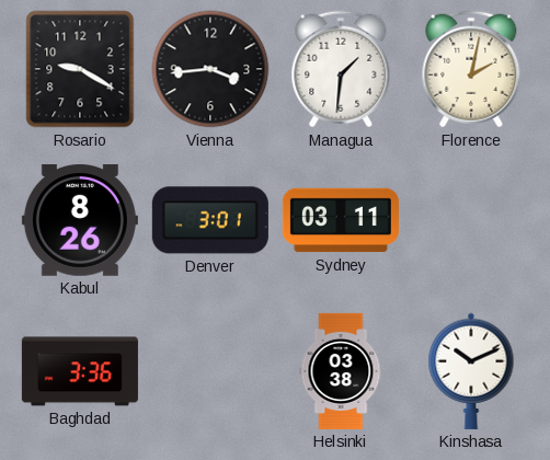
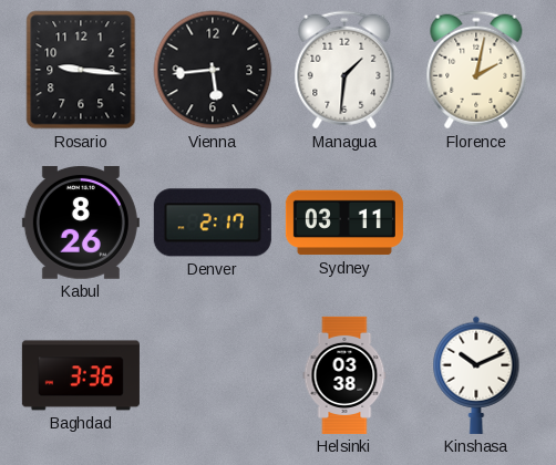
Rosario: 9:20 -> 9:16 (81, 70)
Vienna: 3:44 -> 5:44 (213, 70)
Denver: 3:01 -> 2:17 (213, 223)
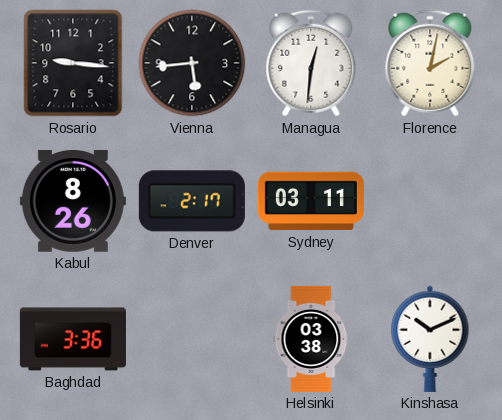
Managua: 1:31 -> 12:31 (311, 63)
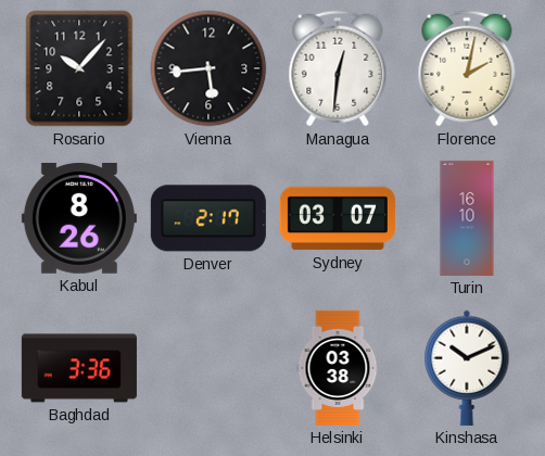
Rosario: 9:16 -> 10:07 (79, 68)
Sydney: 03:11 -> 03:07 (338, 218)
Turin: none -> 16:10 (467, 218)
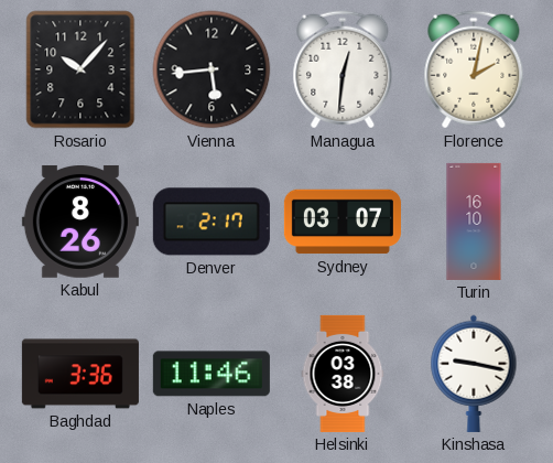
Naples: none -> 11:46 (212, 374)
Kinshasa: 10:11 -> 9:17 (474, 374)
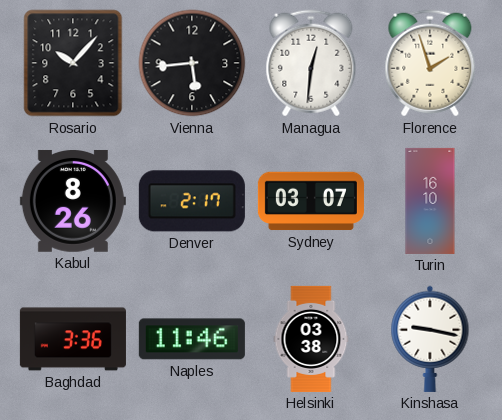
Florence: 2:02 -> 1:57 (430, 63)
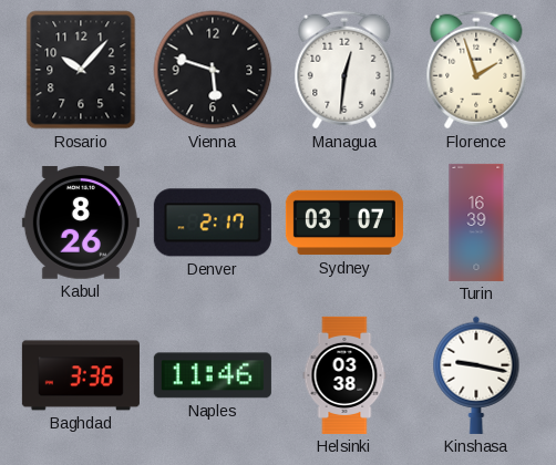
Vienna: 5:44 -> 5:48 (213, 70)
Turin: 16:10 -> 16:39 (476, 223)
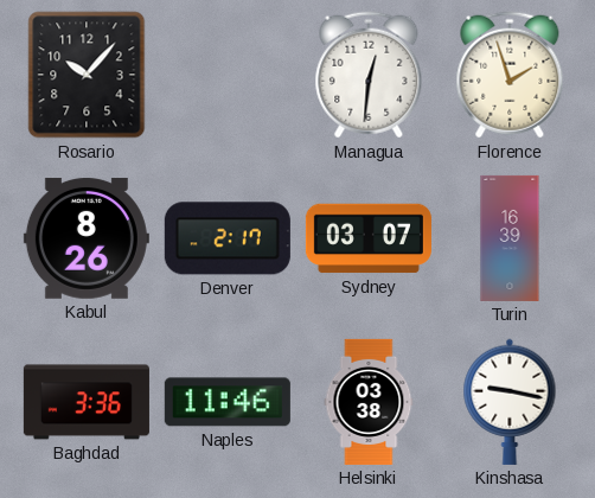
Vienna: 5:48 -> none (213, 70)
